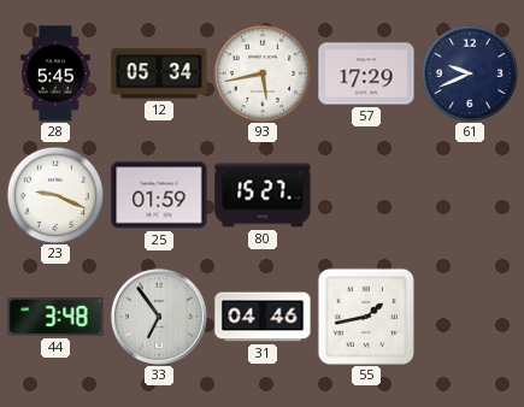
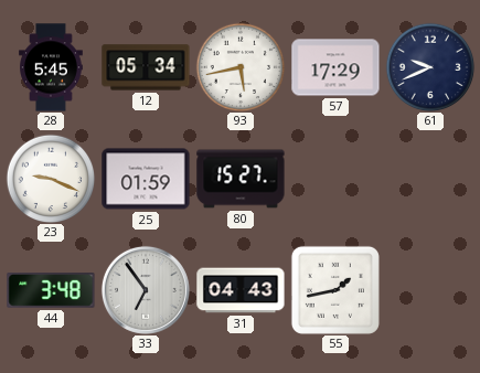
31: 04:46 -> 04:43 (241, 290)
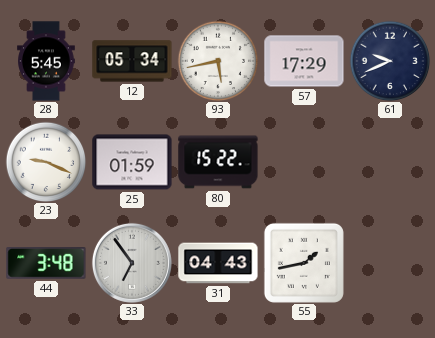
80: 15:27 -> 15:22 (218, 162)
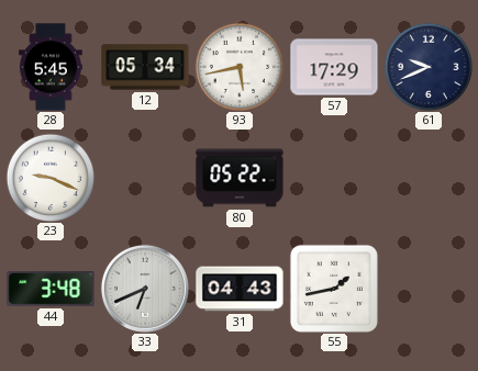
25: 01:59 -> none (132, 162)
80: 15:22 -> 05:22 (240, 178)
33: 6:54 -> 6:41 (145, 289)
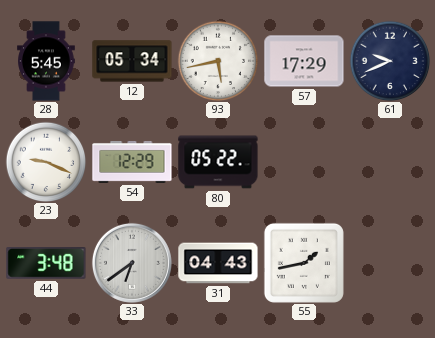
54: none -> 12:29 (132, 162)
33: 6:41 -> 6:39 (132, 263)
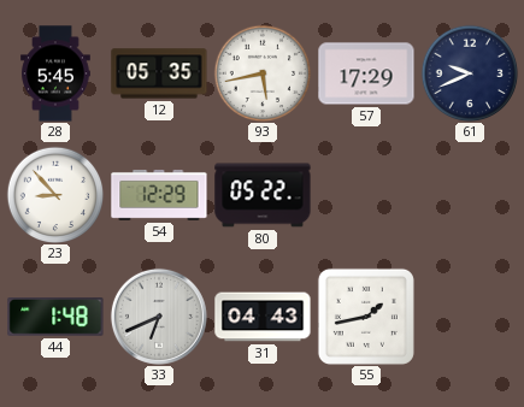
12: 05:34 -> 05:35 (159, 73)
23: 9:19 -> 8:53 (55, 195)
44: 3:48 -> 1:48 (55, 318)
33: 6:39 -> 6:41 (159, 317)
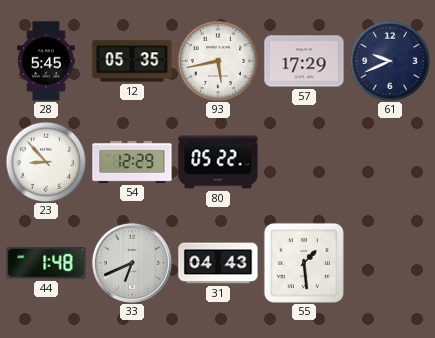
55: 1:43 -> 1:29 (304, 263)
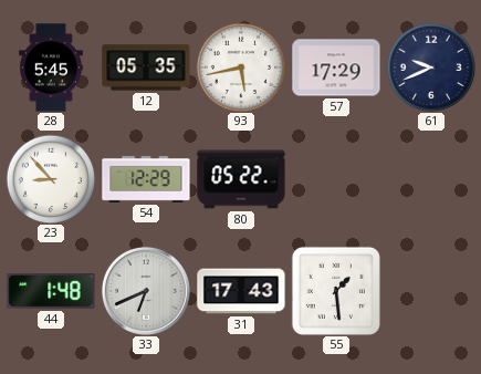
31: 04:43 -> 17:43 (241, 291)
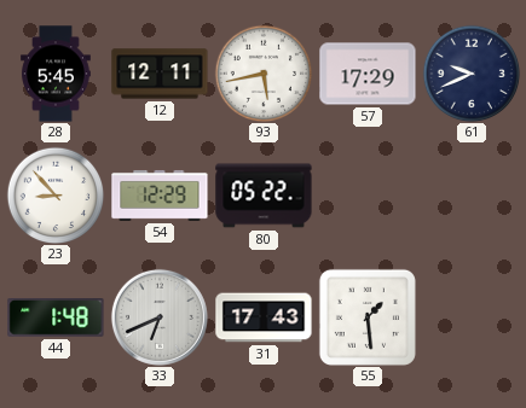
12: 05:35 -> 12:11 (160, 74)
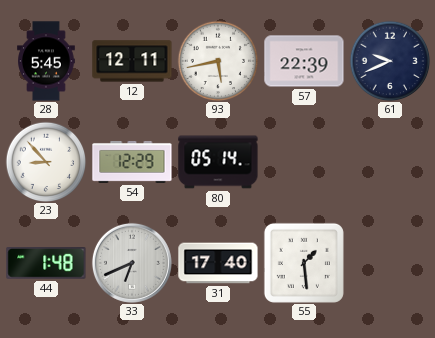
57: 17:29 -> 22:39 (304, 61)
80: 05:22 -> 05:14 (218, 162)
31: 17:43 -> 17:40 (218, 263)
